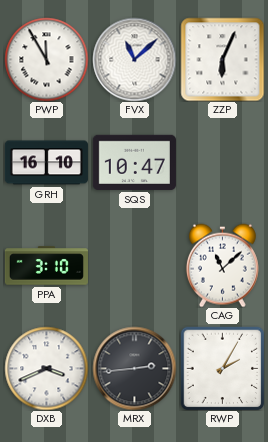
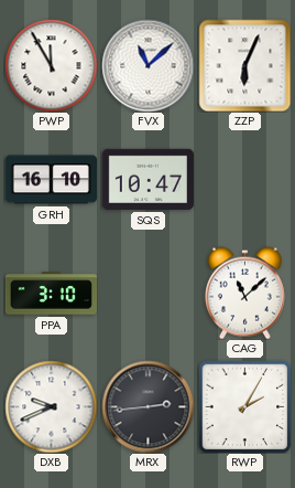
DXB: 3:41 -> 9:41 (51, 406)
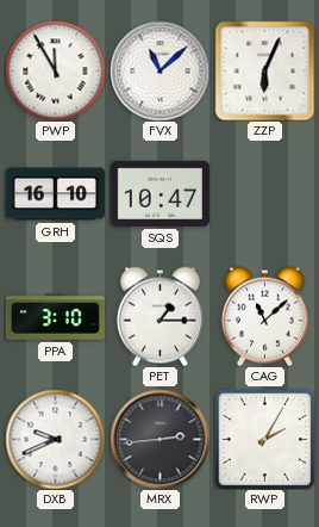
PET: none -> 1:15 (159, 316)
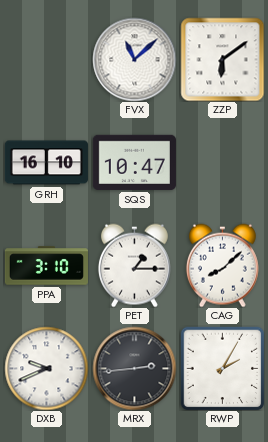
PWP: 11:55 -> none (55, 70)
ZZP: 6:04 -> 6:09 (222, 59)
CAG: 11:08 -> 8:08 (222, 265)
